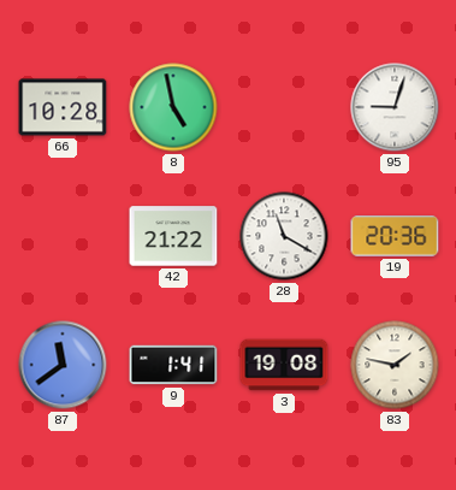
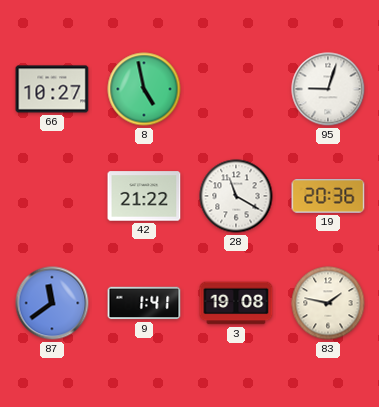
66: 10:28 -> 10:27 (52, 89)
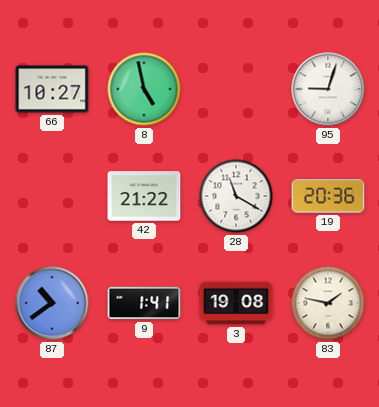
87: 11:39 -> 10:39 (52, 303)
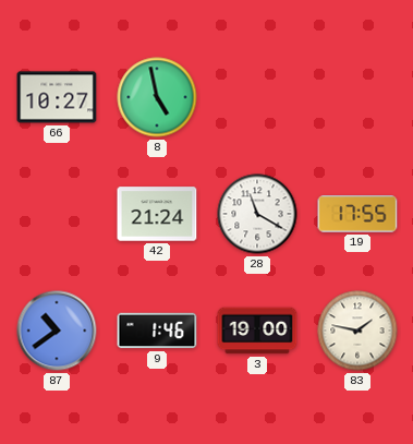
95: 9:03 -> none (328, 89)
42: 21:22 -> 21:24 (157, 214)
19: 20:36 -> 17:55 (357, 214)
9: 1:41 -> 1:46 (157, 331)
3: 19:08 -> 19:00 (257, 331)
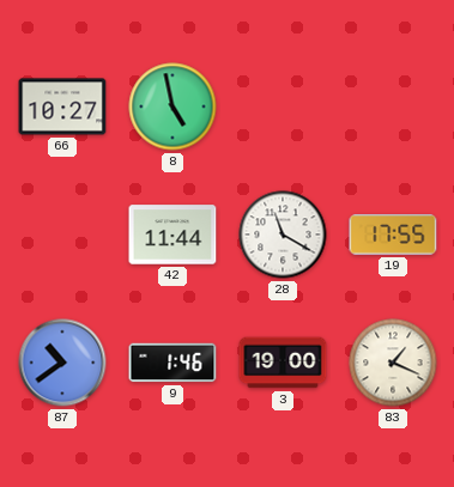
42: 21:24 -> 11:44 (172, 235)
83: 1:47 -> 1:19 (393, 363)
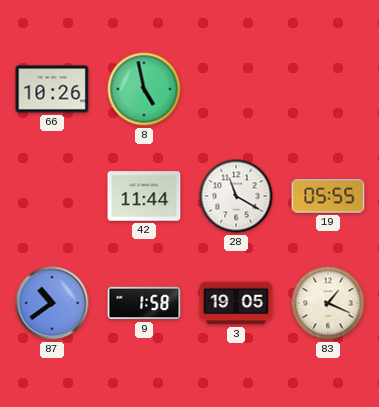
66: 10:27 -> 10:26 (52, 89)
19: 17:55 -> 05:55 (328, 196)
9: 1:46 -> 1:58 (144, 303)
3: 19:00 -> 19:05 (236, 303)
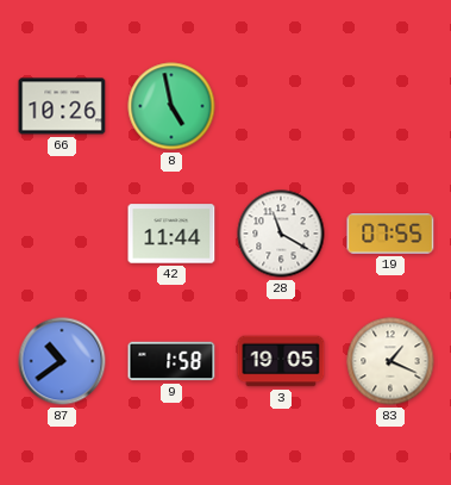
19: 05:55 -> 07:55 (390, 234)
